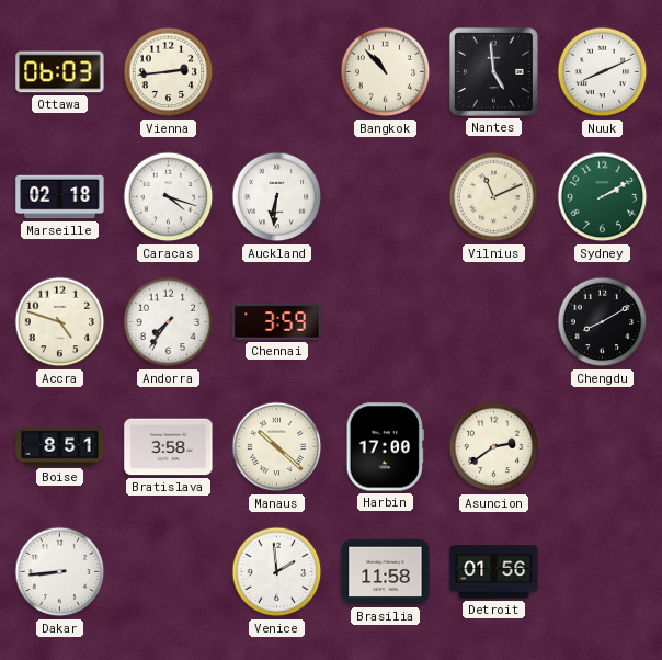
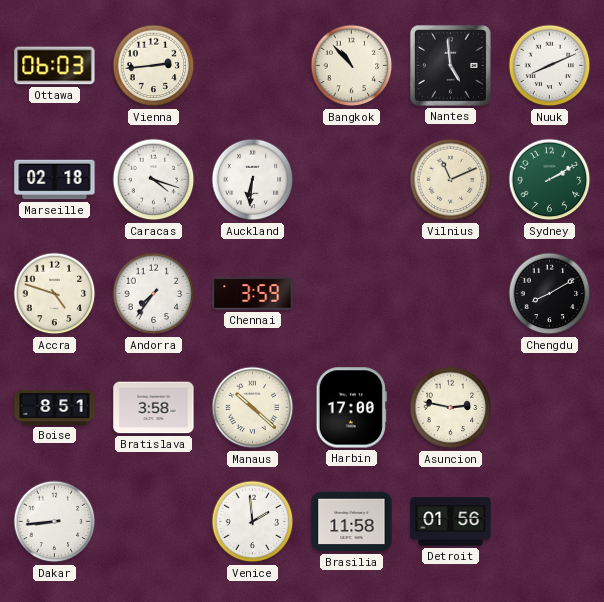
Asuncion: 2:39 -> 2:47 (451, 408)
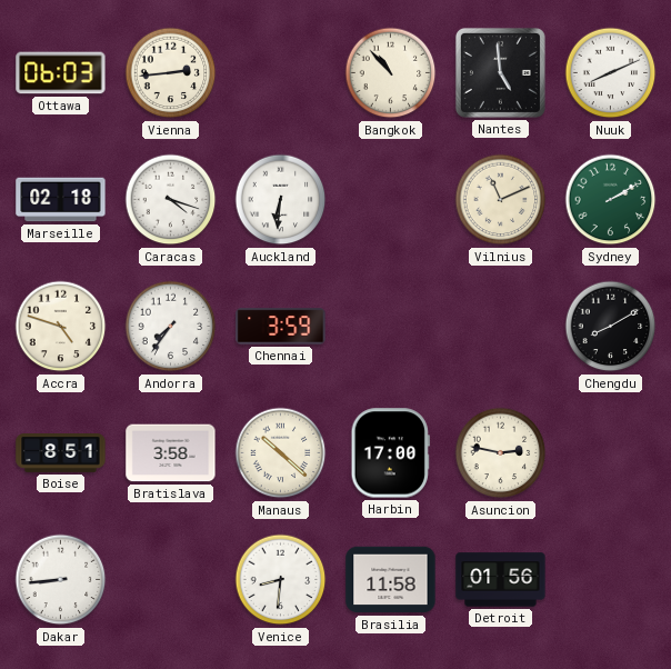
Venice: 1:59 -> 8:31 (281, 580)
